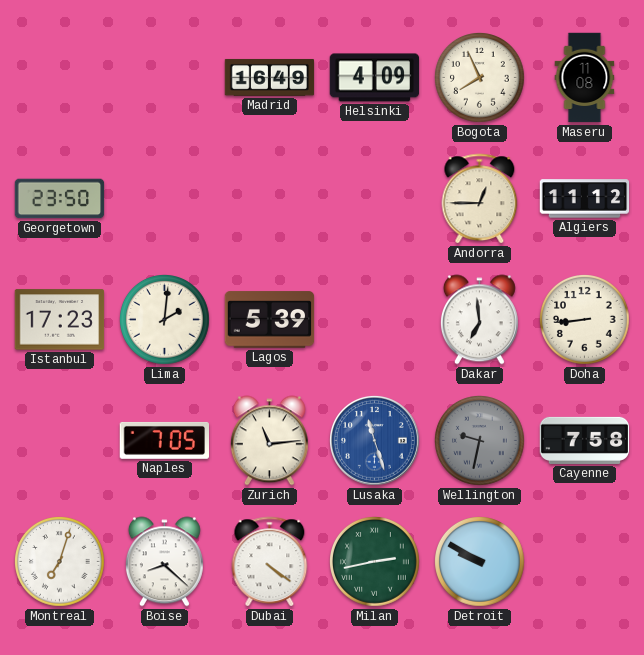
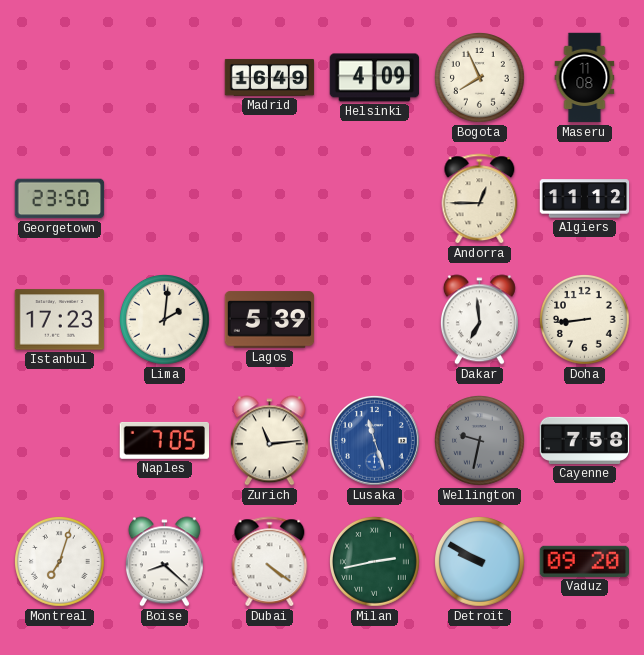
Vaduz: none -> 09:20 (584, 561)
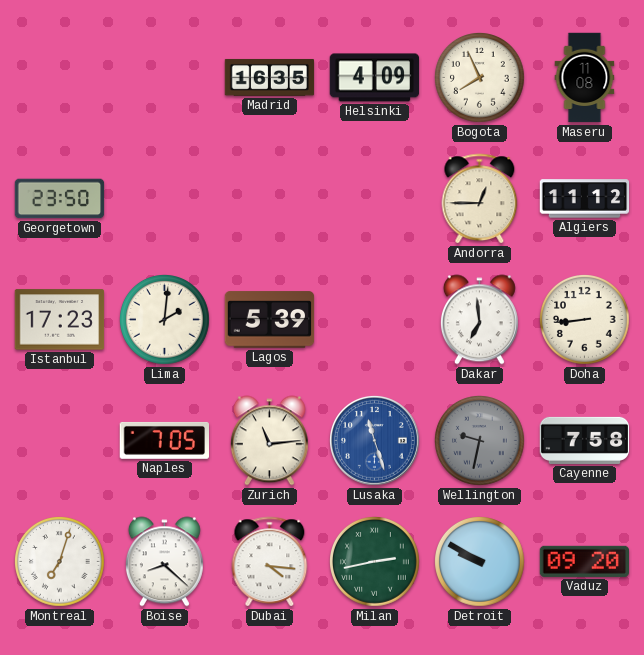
Madrid: 16:49 -> 16:35 (270, 77)
Dubai: 4:21 -> 4:16 (270, 562)
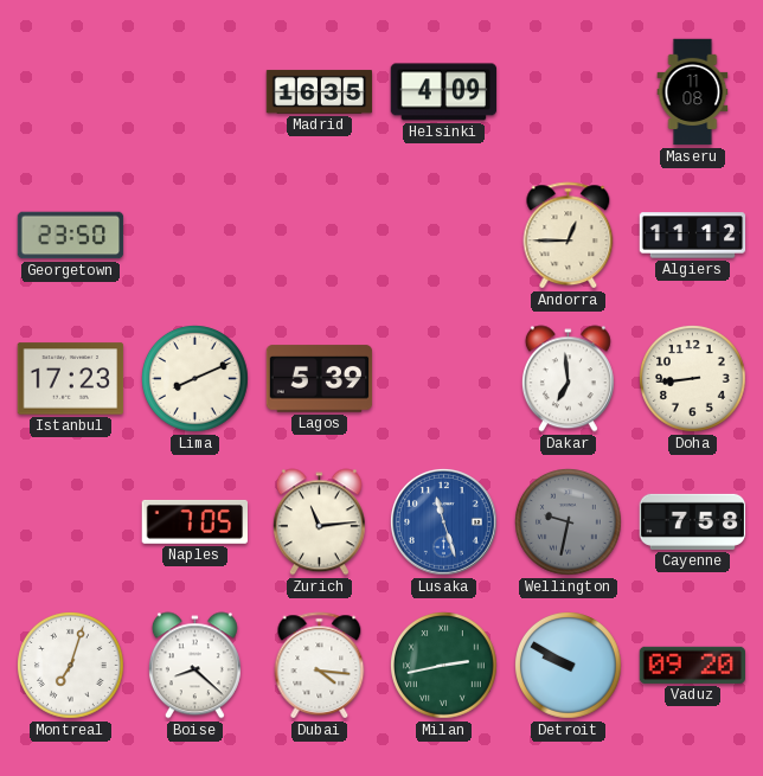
Bogota: 7:56 -> none (480, 78)
Lima: 2:01 -> 8:11 (195, 379)
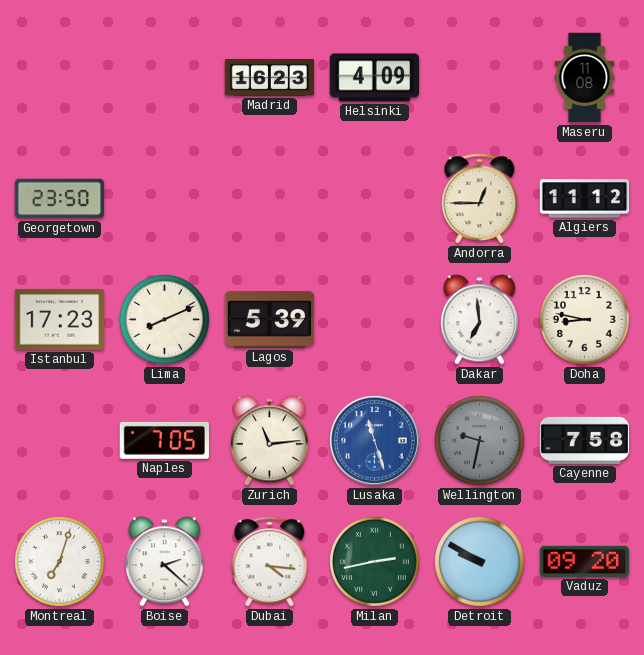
Madrid: 16:35 -> 16:23 (270, 77)
Doha: 8:44 -> 8:47 (585, 320)
Boise: 8:22 -> 2:22 (164, 562)
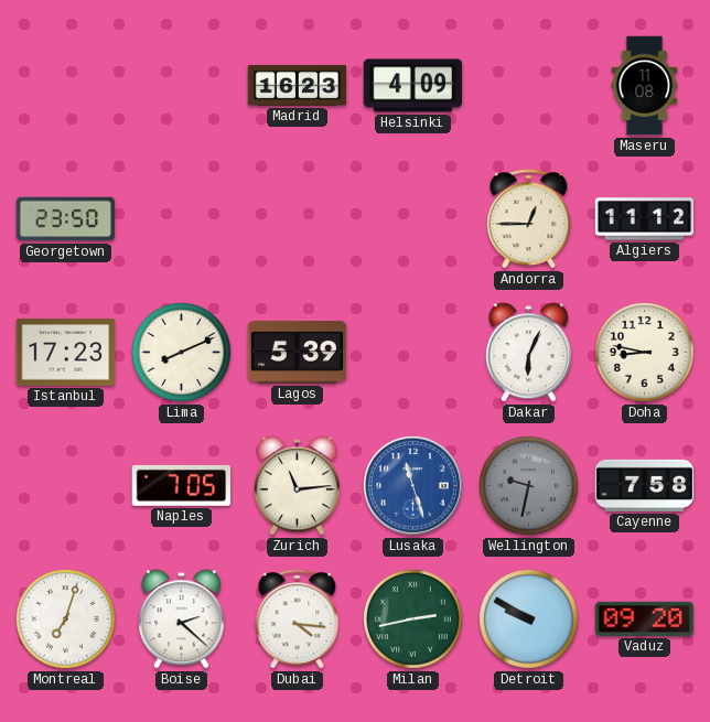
Dakar: 6:59 -> 6:04 (528, 353)
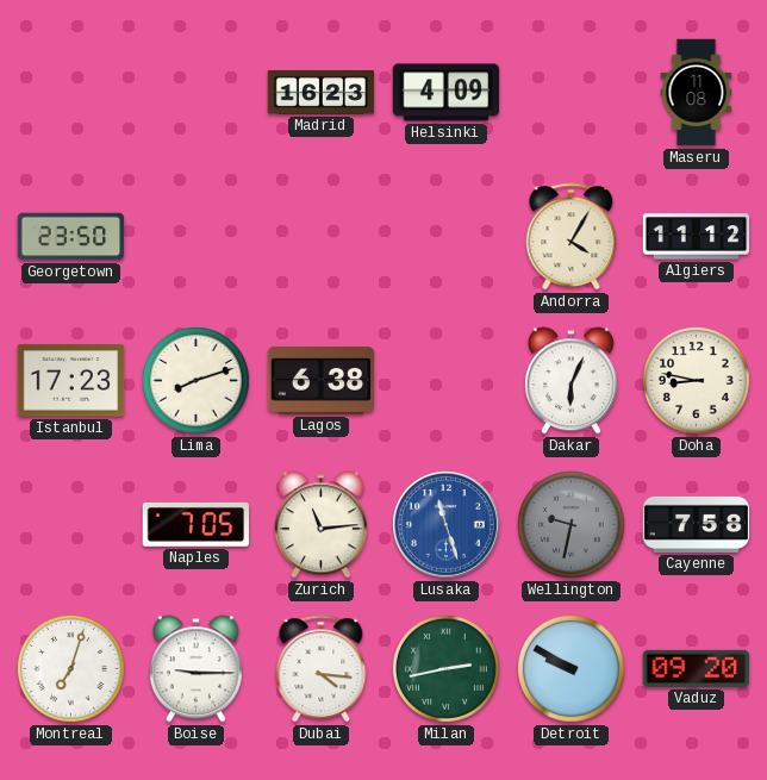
Andorra: 12:45 -> 4:05 (572, 237)
Lima: 8:11 -> 8:12 (197, 381)
Lagos: 5:39 -> 6:38 (322, 381)
Boise: 2:22 -> 9:15 (195, 669)
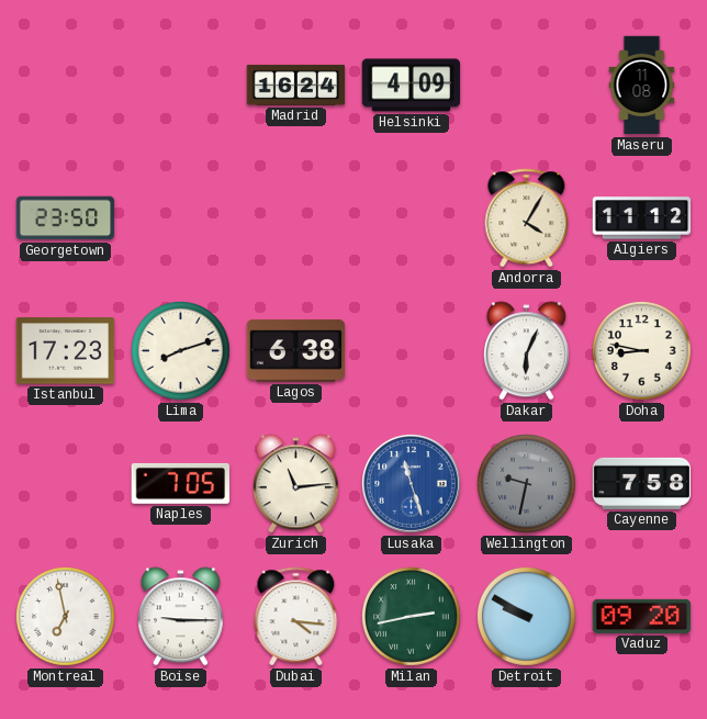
Madrid: 16:23 -> 16:24 (296, 85)
Montreal: 7:03 -> 6:58 (66, 617)
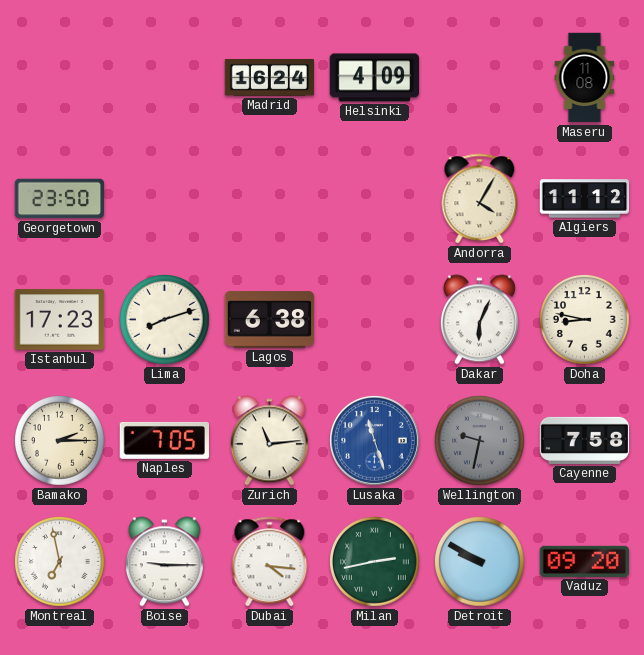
Bamako: none -> 2:15 (60, 441)
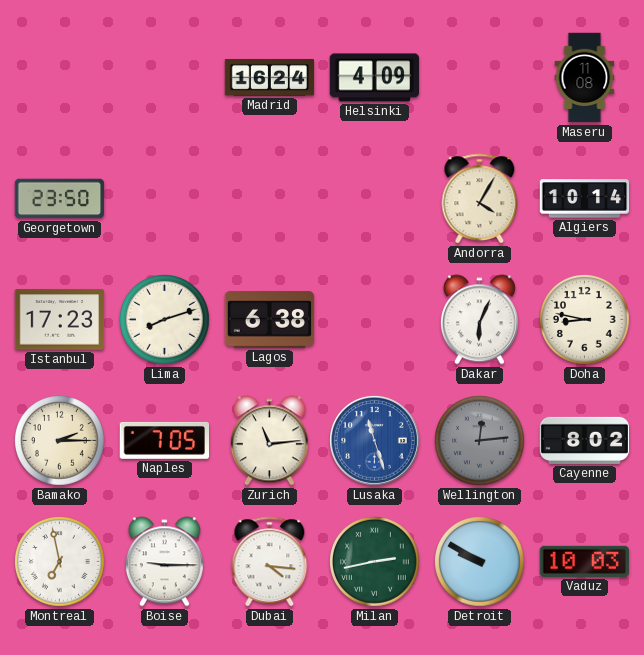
Algiers: 11:12 -> 10:14 (585, 199)
Wellington: 9:32 -> 12:14 (480, 441)
Cayenne: 7:58 -> 8:02 (585, 440)
Vaduz: 09:20 -> 10:03 (584, 561)
